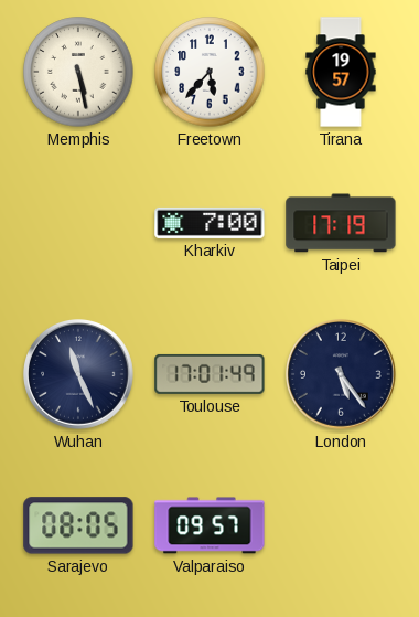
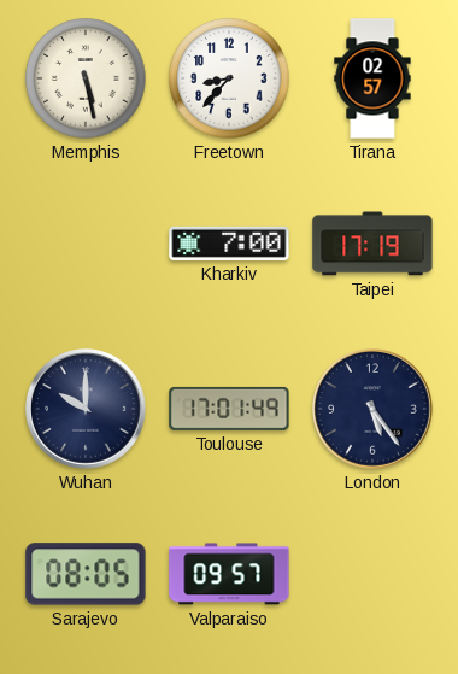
Freetown: 5:37 -> 8:37 (229, 78)
Tirana: 19:57 -> 02:57 (372, 78)
Wuhan: 11:26 -> 10:00 (87, 410)
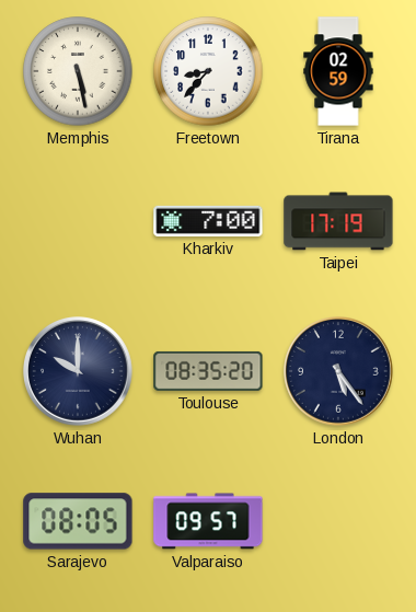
Tirana: 02:57 -> 02:59 (338, 71)
Toulouse: 17:01 -> 08:35 (208, 371)
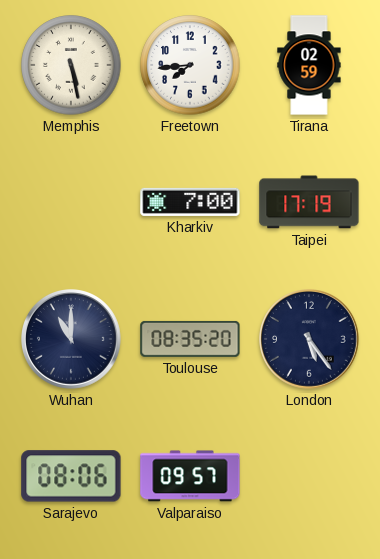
Freetown: 8:37 -> 7:44 (190, 65)
Wuhan: 10:00 -> 11:00 (72, 340)
Sarajevo: 08:05 -> 08:06 (71, 476)
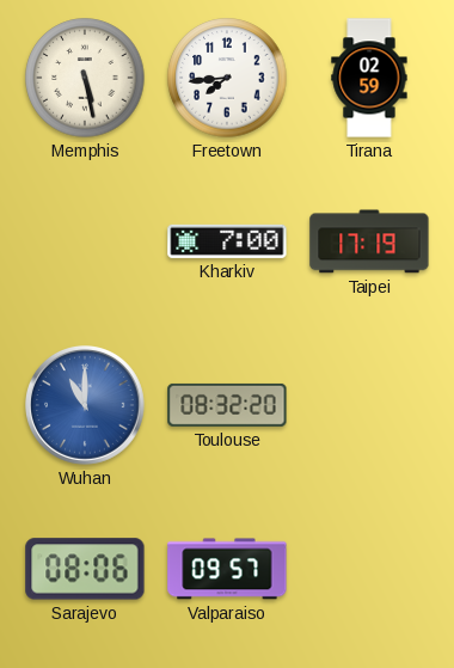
Wuhan dial: navy -> blue (86, 406)
Toulouse: 08:35 -> 08:32 (227, 405)
London: 5:24 -> none (310, 340)
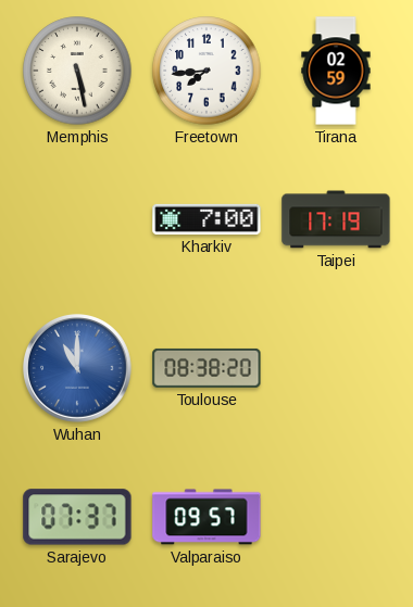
Toulouse: 08:32 -> 08:38 (206, 368)
Sarajevo: 08:06 -> 07:37 (77, 517)
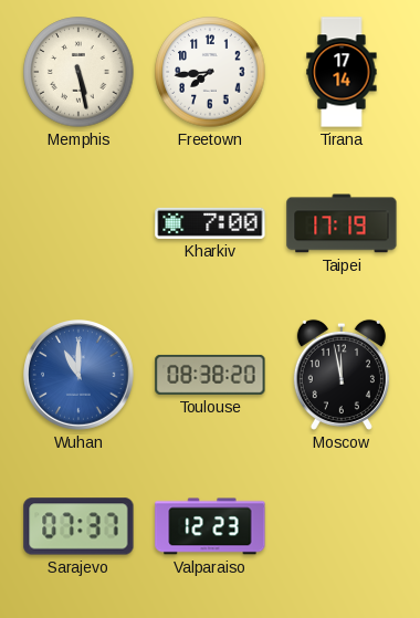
Tirana: 02:59 -> 17:14 (342, 72)
Moscow: none -> 11:58 (342, 375)
Valparaiso: 09:57 -> 12:23 (210, 526)
